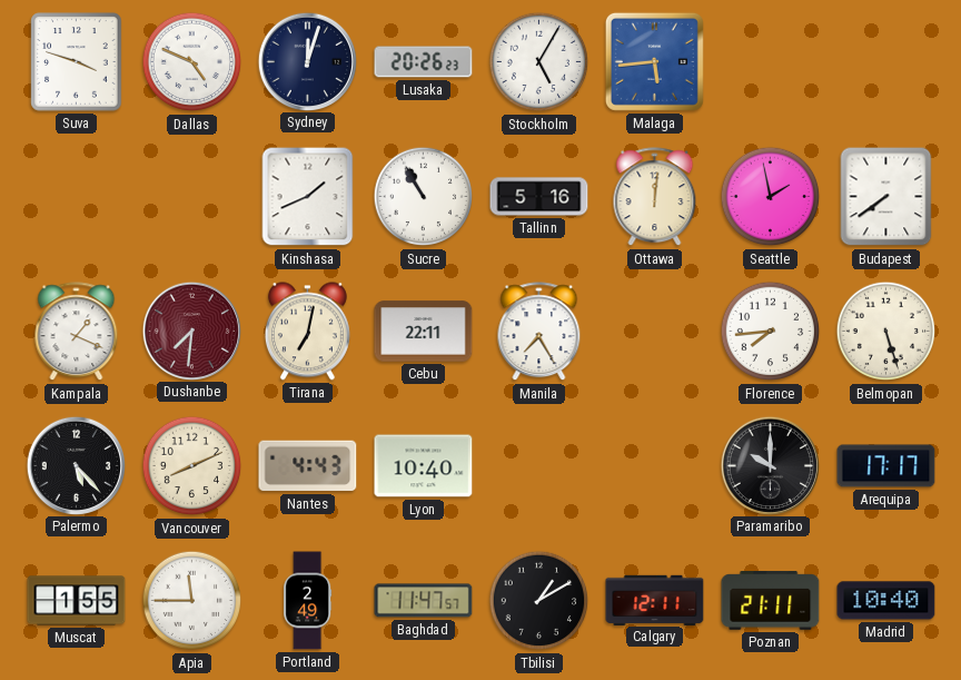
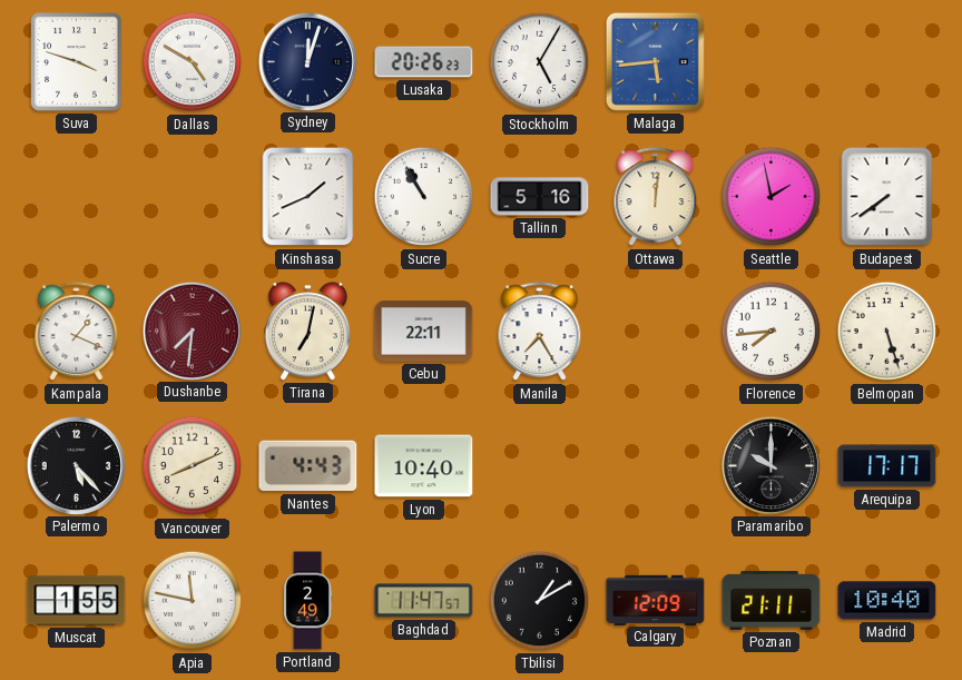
Dallas: 4:49 -> 4:50 (193, 62)
Apia: 11:45 -> 11:47 (193, 601)
Calgary: 12:11 -> 12:09 (656, 600)
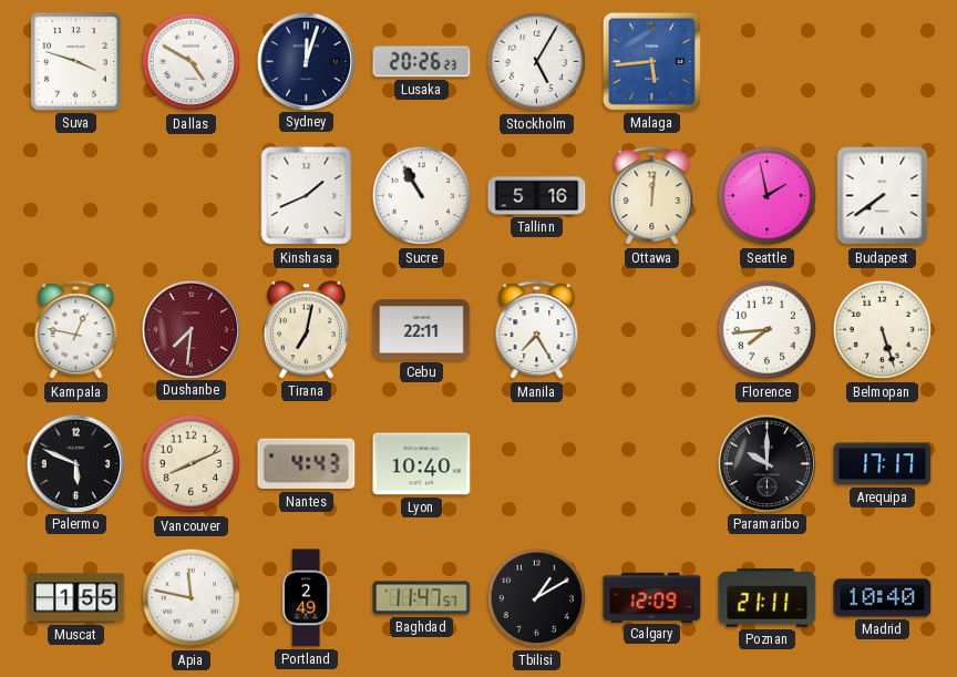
Kampala: 1:19 -> 12:47 (76, 330)
Palermo: 5:23 -> 5:49 (75, 463)
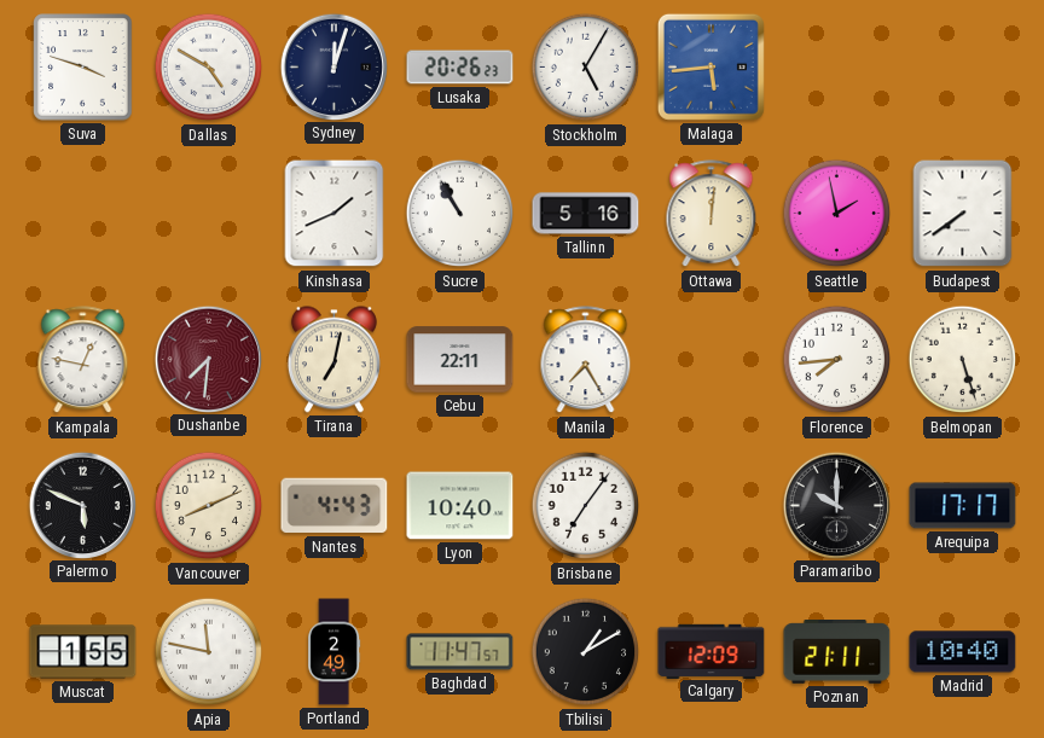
Brisbane: none -> 7:06 (586, 506)
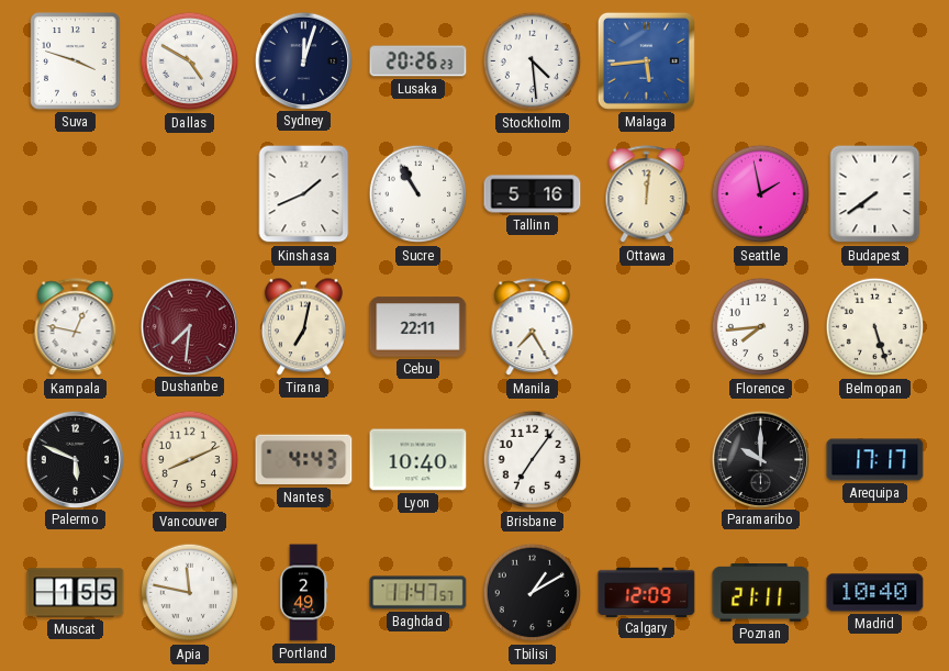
Stockholm: 5:05 -> 4:29 (533, 61)
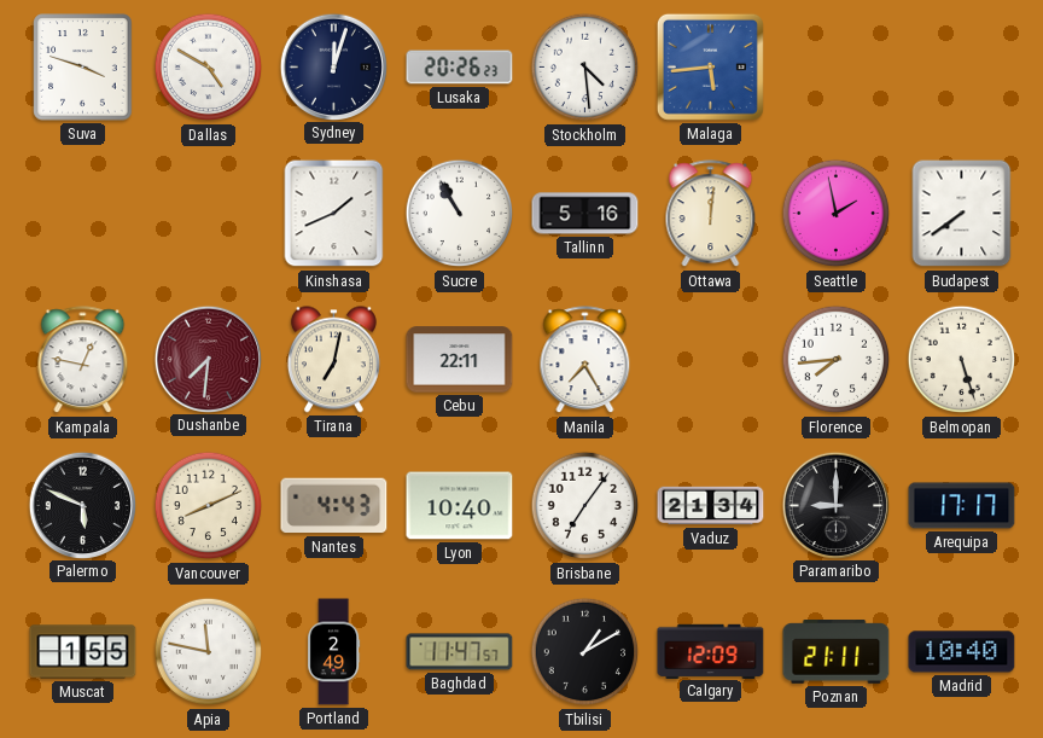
Vaduz: none -> 21:34 (711, 506)
Paramaribo: 10:00 -> 9:00 (835, 505)
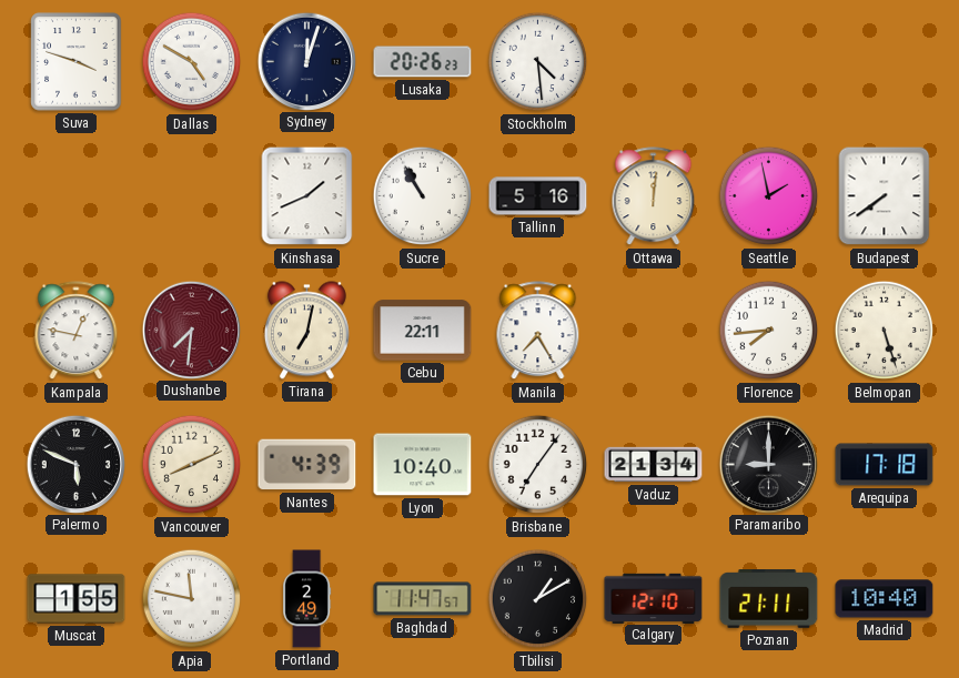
Malaga: 5:44 -> none (710, 66)
Nantes: 4:43 -> 4:39 (307, 465)
Arequipa: 17:17 -> 17:18 (885, 465)
Calgary: 12:09 -> 12:10 (654, 598)
